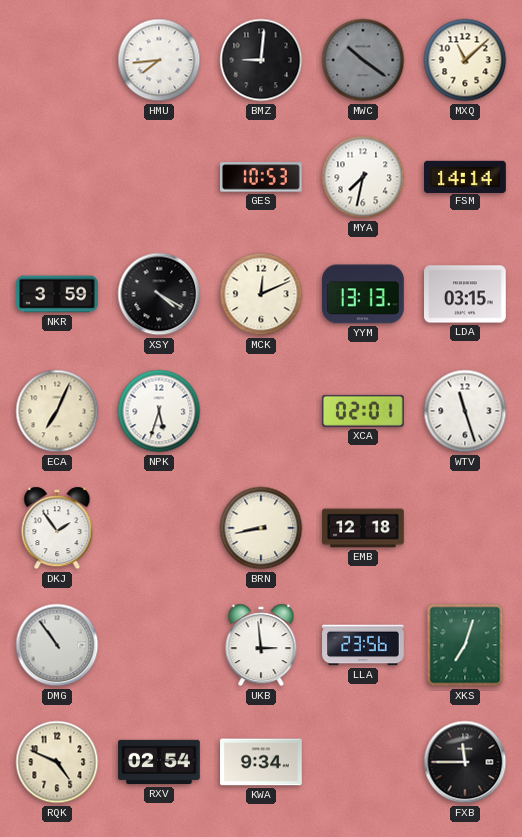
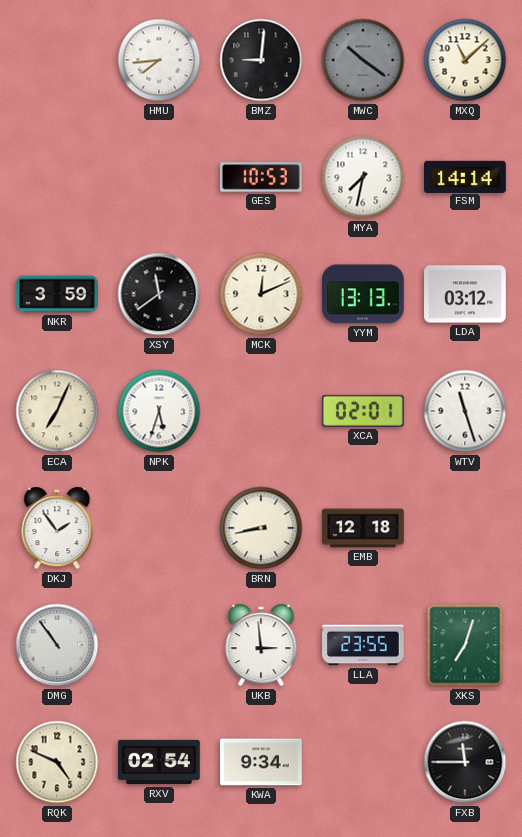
XSY: 4:20 -> 11:39 (159, 294)
LDA: 03:15 -> 03:12 (466, 294)
LLA: 23:56 -> 23:55 (363, 645)
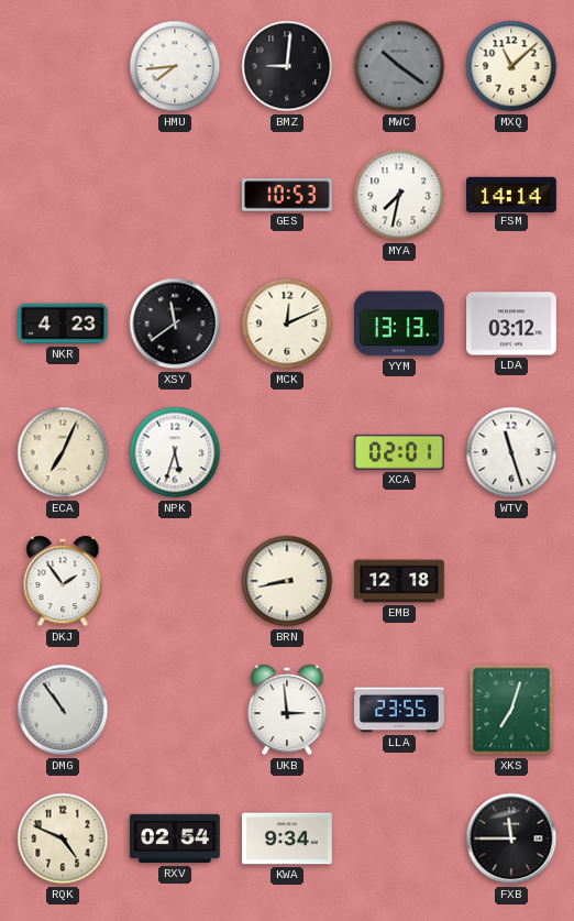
NKR: 3:59 -> 4:23 (63, 324)
